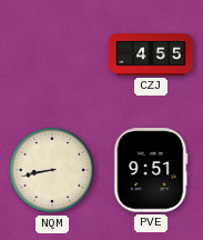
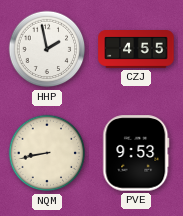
HHP: none -> 1:58 (47, 49)
PVE: 9:51 -> 9:53 (136, 153)
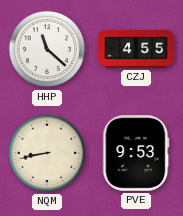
HHP: 1:58 -> 11:22 (47, 49)
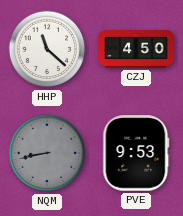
CZJ: 4:55 -> 4:50 (136, 50)
NQM dial: cream -> grey (47, 153)
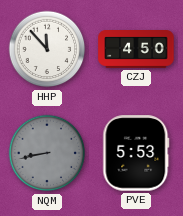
HHP: 11:22 -> 11:53 (47, 49)
PVE: 9:53 -> 5:53 (136, 153)
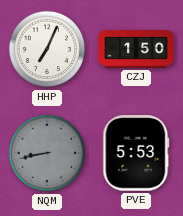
HHP: 11:53 -> 7:04 (47, 49)
CZJ: 4:50 -> 1:50 (136, 50)
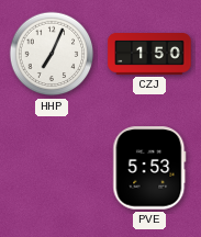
NQM: 8:43 -> none (47, 153)
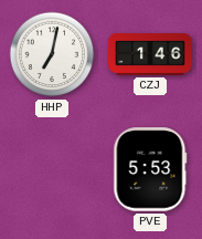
HHP: 7:04 -> 7:02 (52, 54)
CZJ: 1:50 -> 1:46 (150, 55)
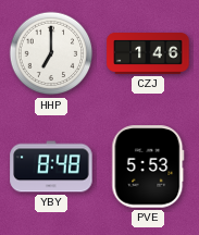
HHP: 7:02 -> 7:00 (51, 53)
YBY: none -> 8:48 (51, 166)
